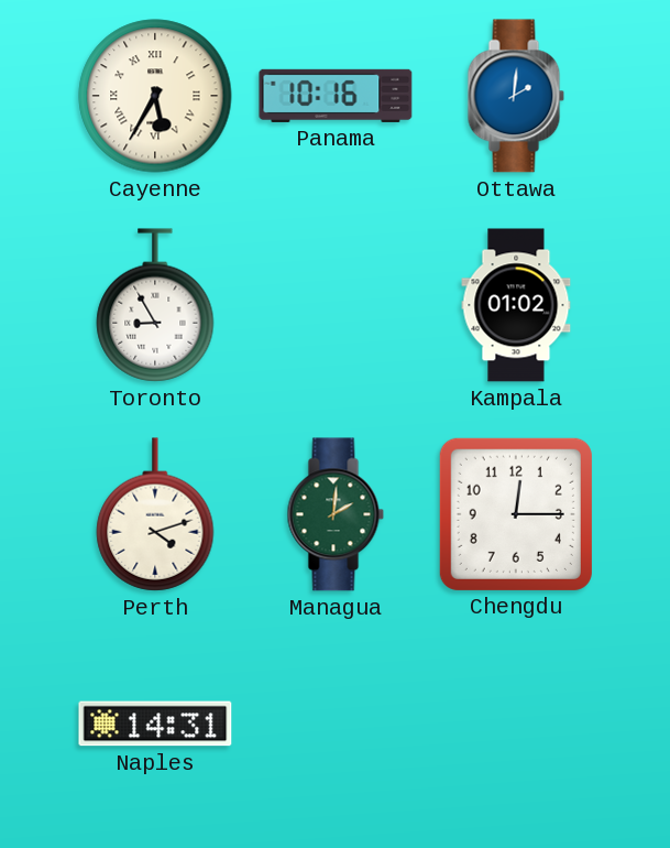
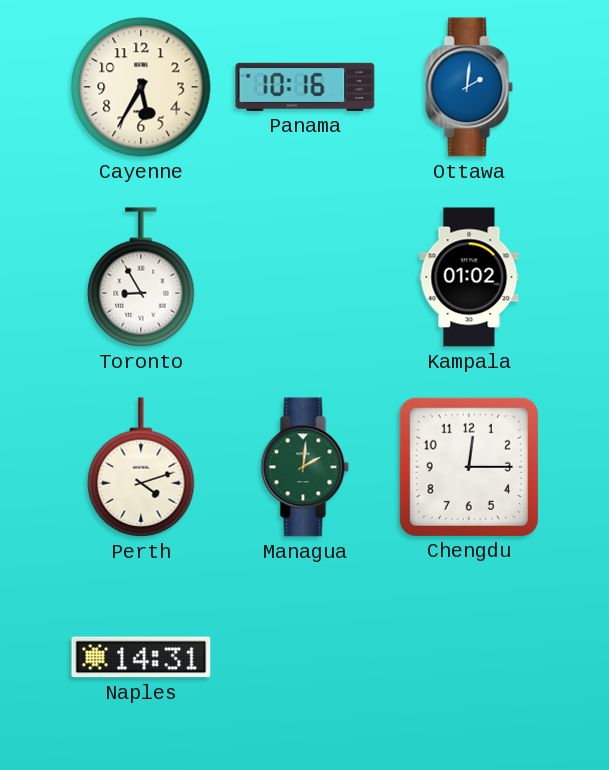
Cayenne numerals: Roman -> Arabic (141, 87)
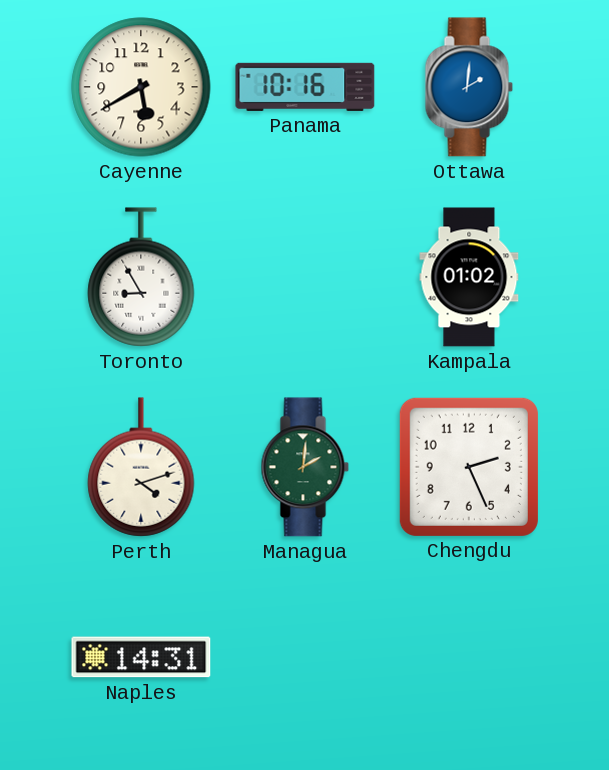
Cayenne: 5:35 -> 5:40 (141, 87)
Chengdu: 12:15 -> 2:26 (469, 467)
